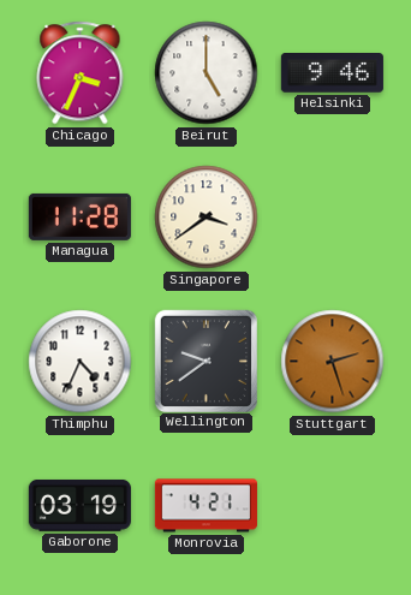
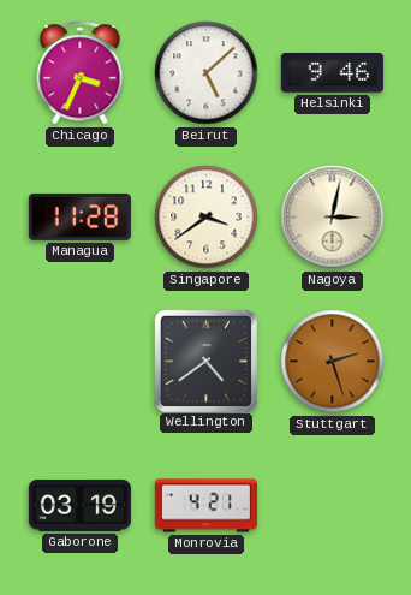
Beirut: 5:00 -> 5:08 (207, 73)
Nagoya: none -> 3:02 (333, 218)
Thimphu: 4:34 -> none (81, 362)
Wellington: 9:39 -> 4:39 (205, 361)
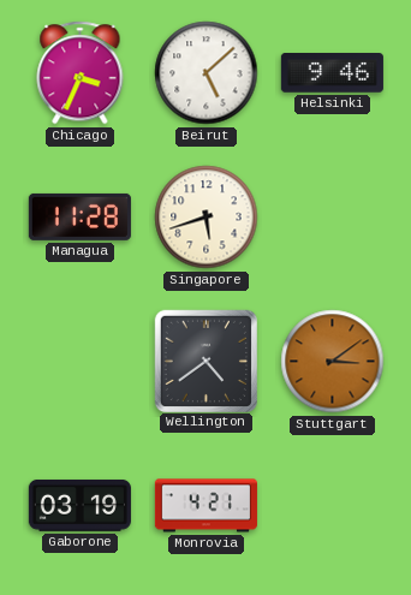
Singapore: 3:39 -> 5:42 (207, 218)
Nagoya: 3:02 -> none (333, 218)
Stuttgart: 2:27 -> 3:09 (333, 362)
